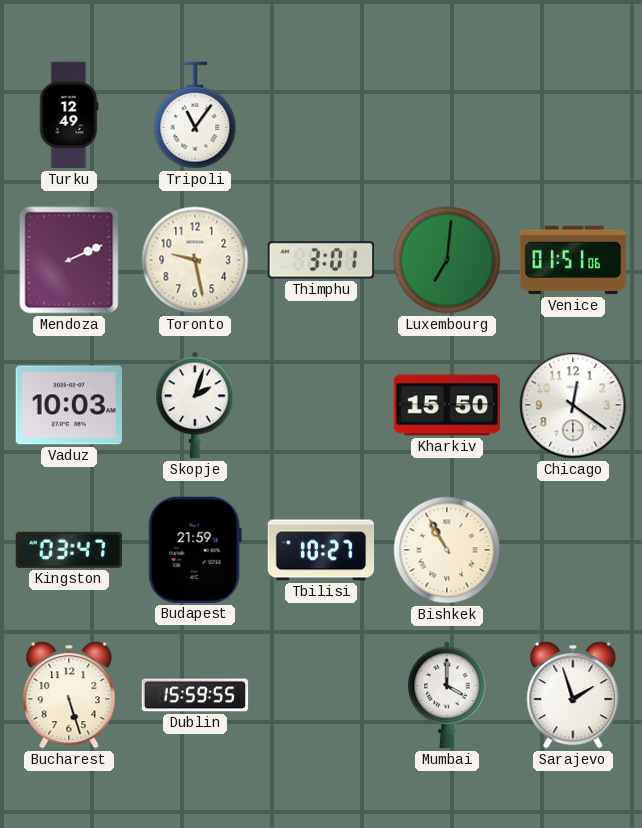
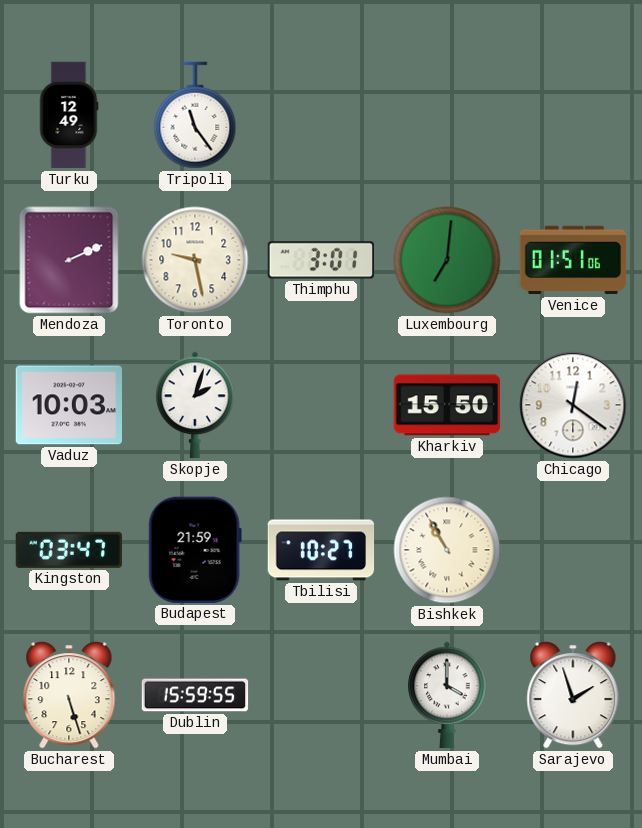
Tripoli: 11:06 -> 11:24 (195, 115)
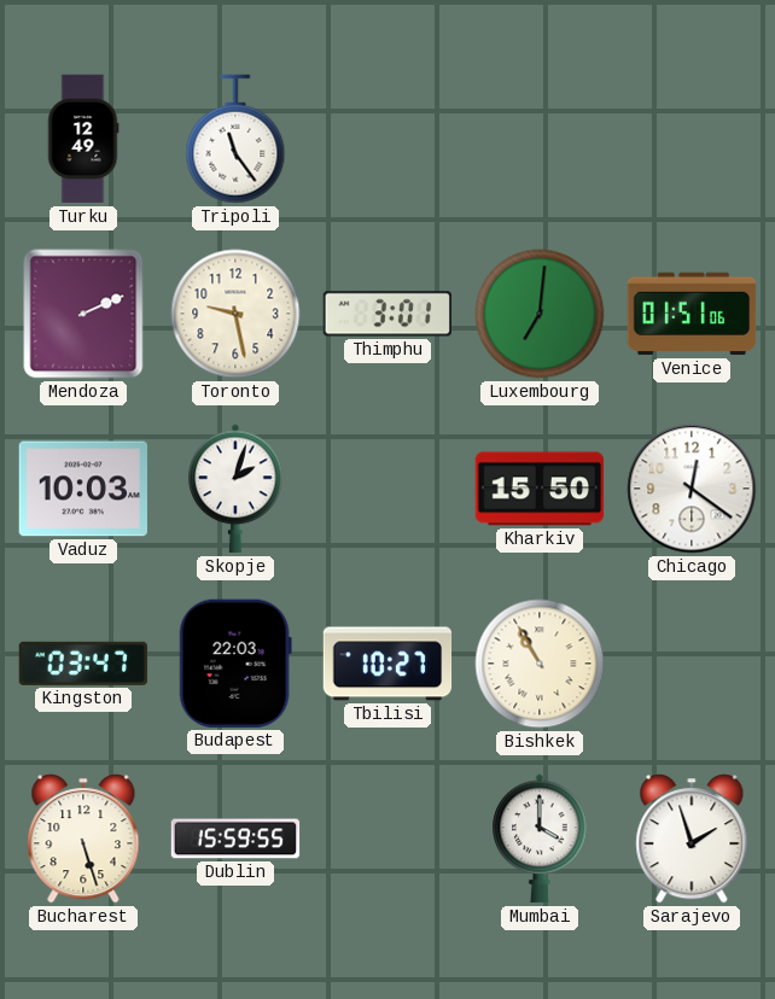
Budapest: 21:59 -> 22:03 (235, 664)
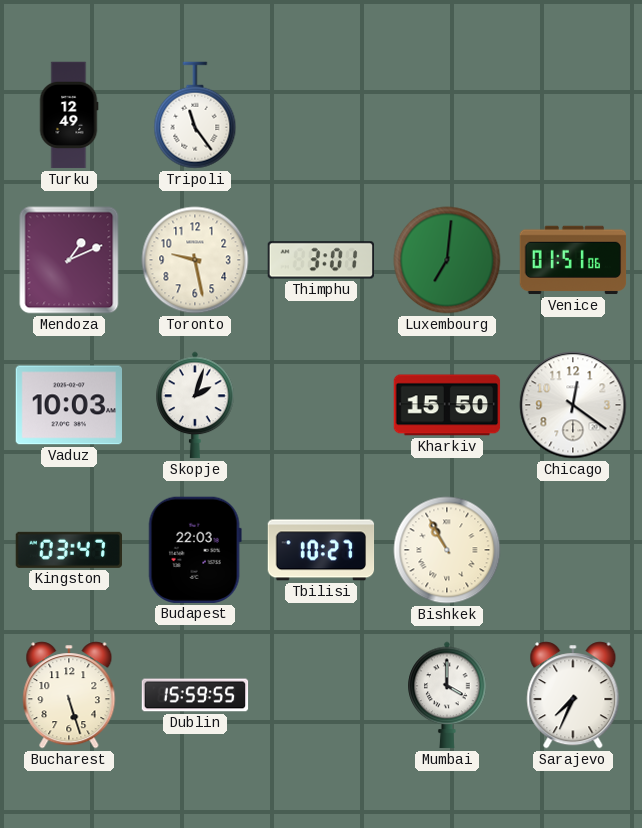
Mendoza: 2:11 -> 1:11 (69, 260)
Sarajevo: 1:57 -> 7:34 (573, 695)
